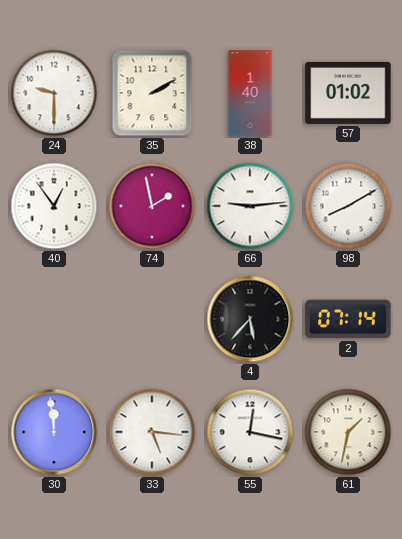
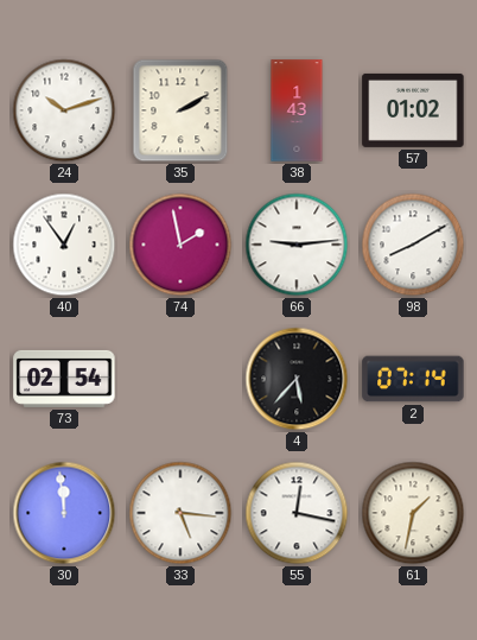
24: 9:30 -> 10:12 (64, 110)
38: 1:40 -> 1:43 (297, 110)
73: none -> 02:54 (64, 379)
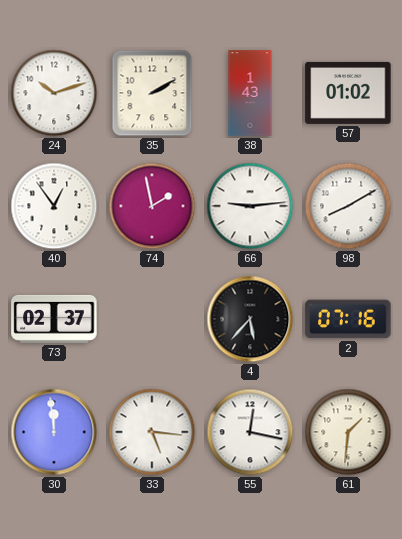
73: 02:54 -> 02:37 (54, 319)
2: 07:14 -> 07:16 (348, 319)
61: 1:32 -> 1:31 (348, 432)
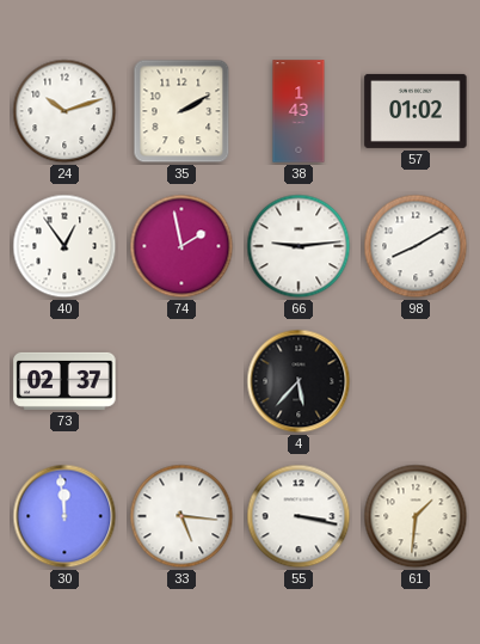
2: 07:16 -> none (348, 319)
55: 12:17 -> 3:17 (299, 516)
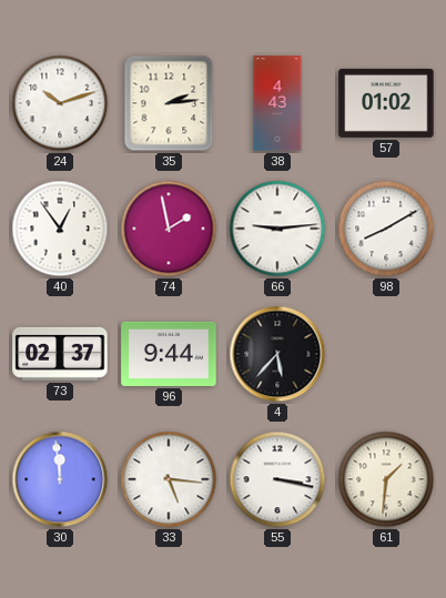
35: 2:10 -> 2:14 (169, 103)
38: 1:43 -> 4:43 (277, 103)
96: none -> 9:44 (169, 354)
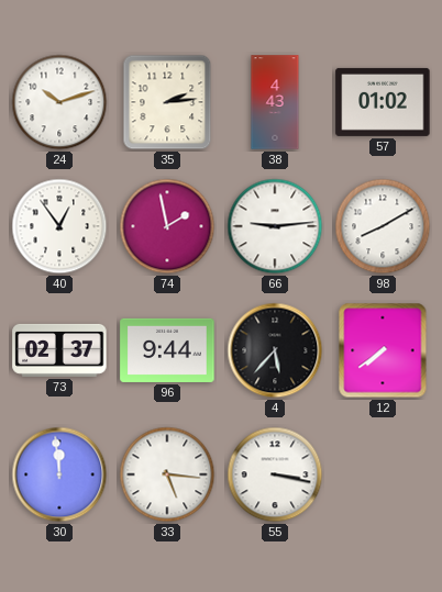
12: none -> 7:39 (383, 350)
61: 1:31 -> none (386, 479)
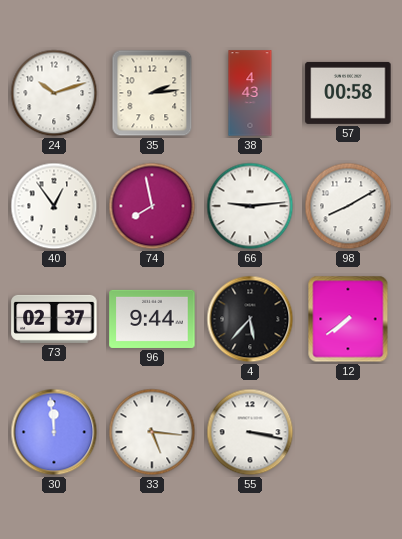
57: 01:02 -> 00:58 (348, 93)
74: 1:58 -> 7:58 (152, 206)
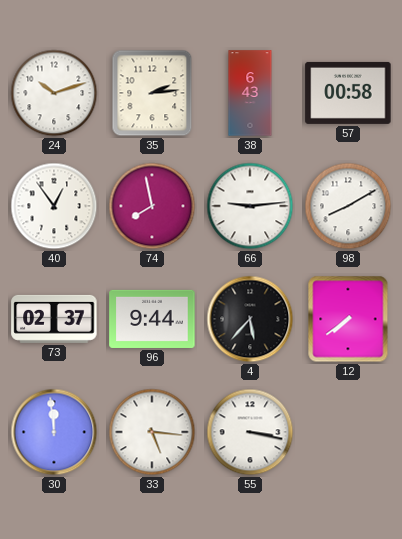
38: 4:43 -> 6:43 (250, 93)
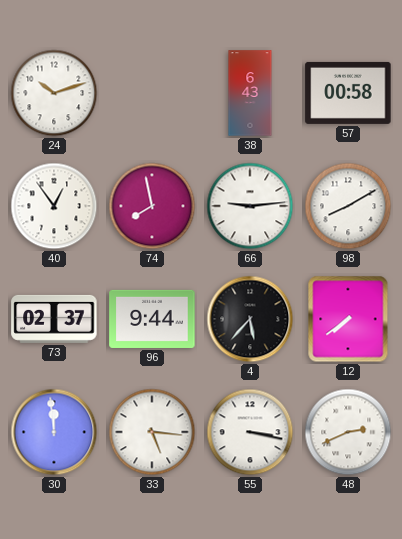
35: 2:14 -> none (152, 93)
48: none -> 2:41 (348, 432)
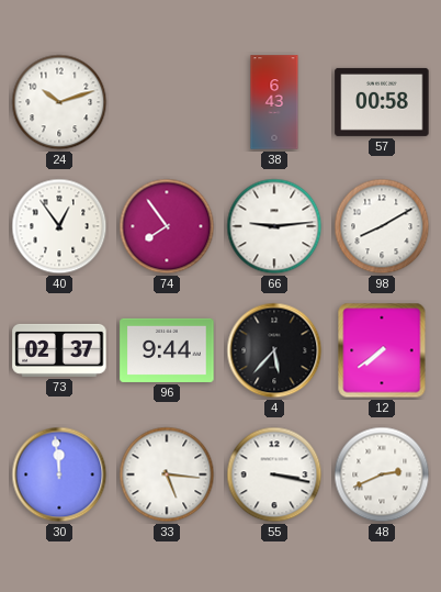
74: 7:58 -> 7:54 (167, 226)
